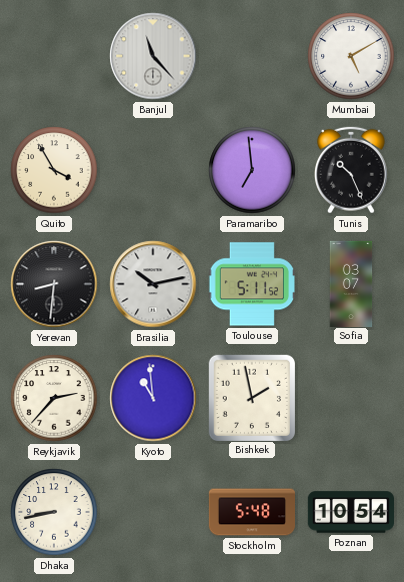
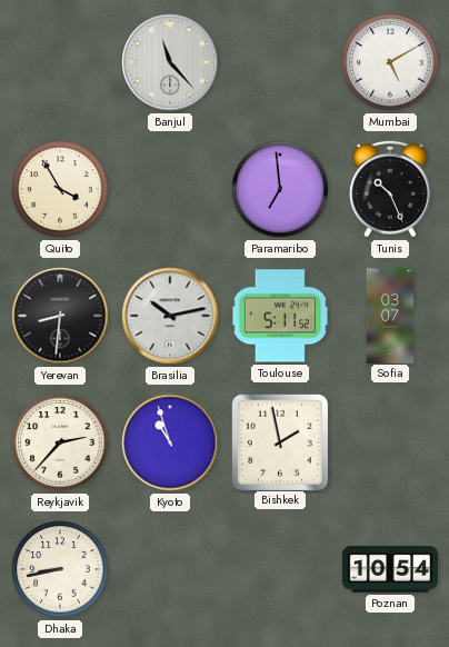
Kyoto: 10:59 -> 10:57 (170, 442)
Stockholm: 5:48 -> none (251, 512)
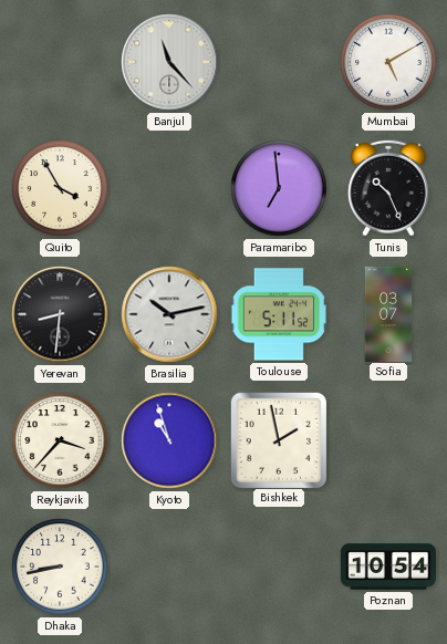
Reykjavik: 2:37 -> 3:37 (60, 440)
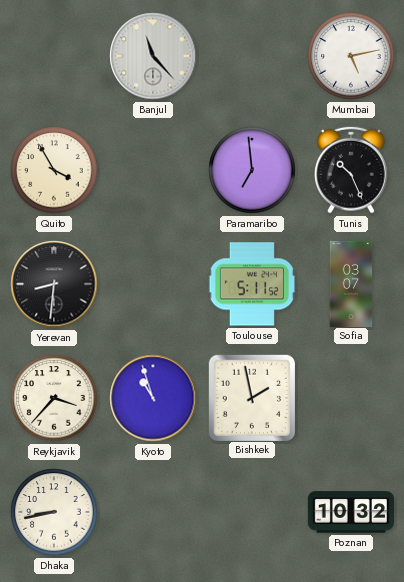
Mumbai: 5:10 -> 5:13 (351, 56)
Brasilia: 10:13 -> none (169, 314)
Poznan: 10:54 -> 10:32 (350, 512)
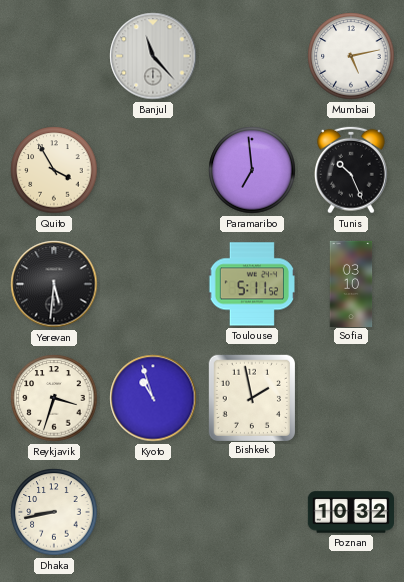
Yerevan: 8:31 -> 5:31 (54, 284)
Sofia: 03:07 -> 03:10 (351, 283)
Reykjavik: 3:37 -> 3:33 (54, 398)
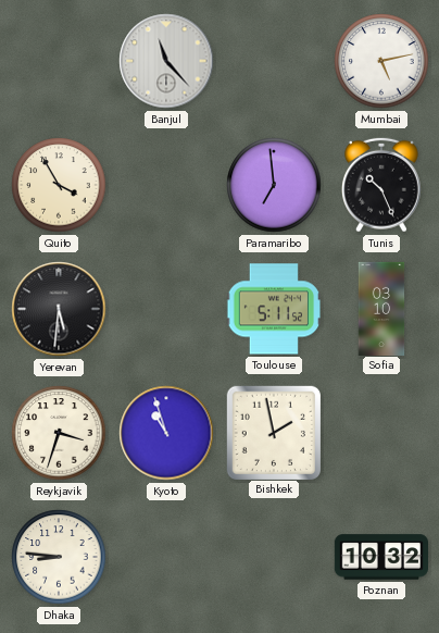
Dhaka: 8:43 -> 8:46 (59, 557)
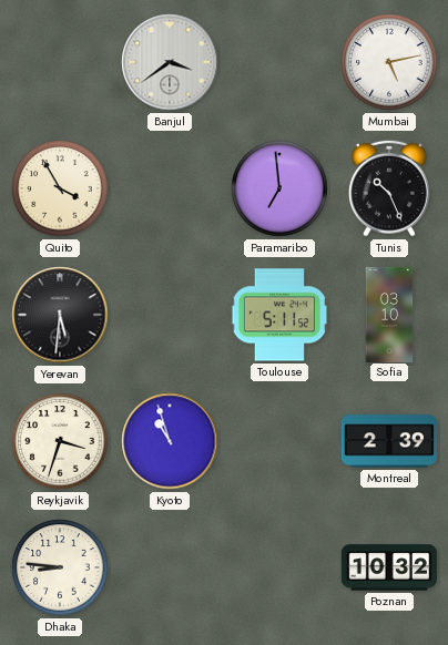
Banjul: 11:23 -> 3:39 (170, 62)
Bishkek: 1:58 -> none (273, 432)
Montreal: none -> 2:39 (388, 441)
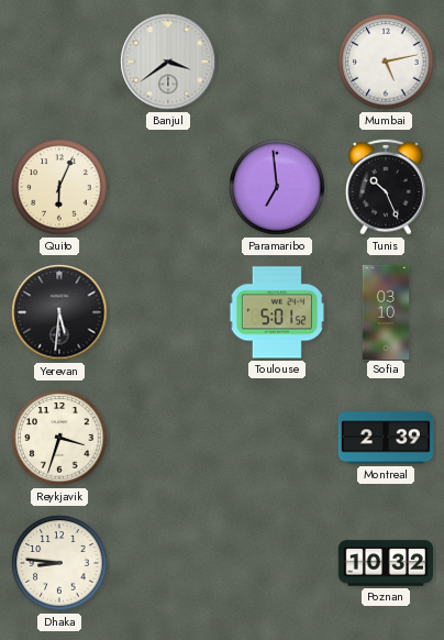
Quito: 3:55 -> 6:04 (59, 187)
Toulouse: 5:11 -> 5:01 (276, 312)
Kyoto: 10:57 -> none (170, 441)
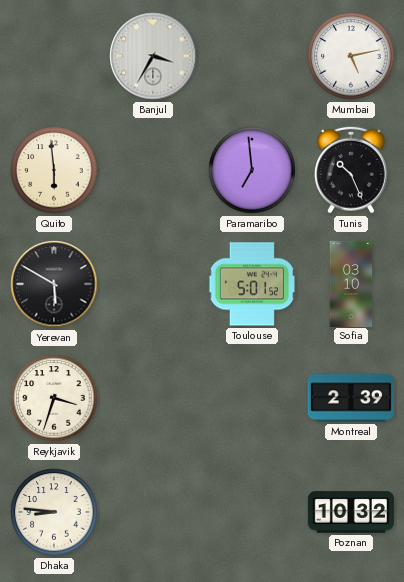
Banjul: 3:39 -> 3:35 (153, 56)
Quito: 6:04 -> 5:59 (54, 170)
Yerevan: 5:31 -> 5:50 (54, 284)
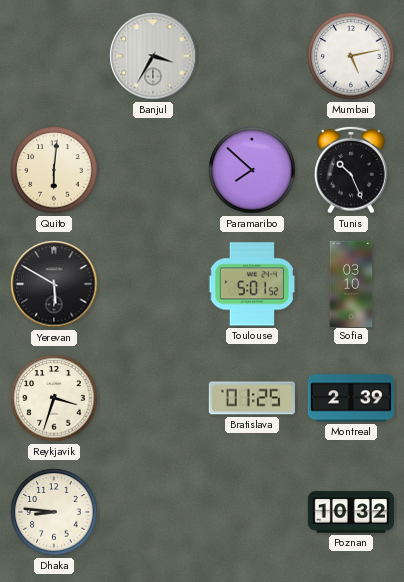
Quito: 5:59 -> 6:01 (54, 170)
Paramaribo: 6:59 -> 7:52 (252, 170)
Bratislava: none -> 01:25 (252, 398)
